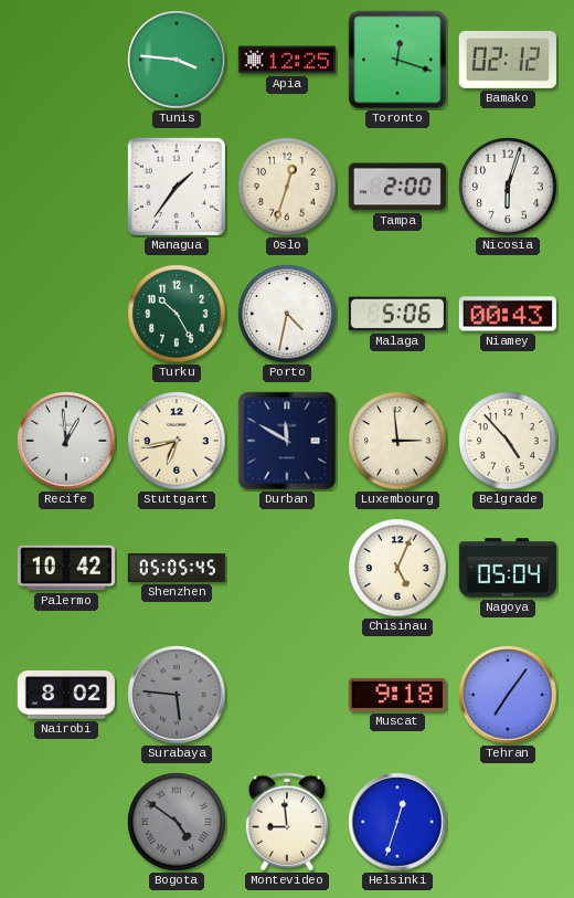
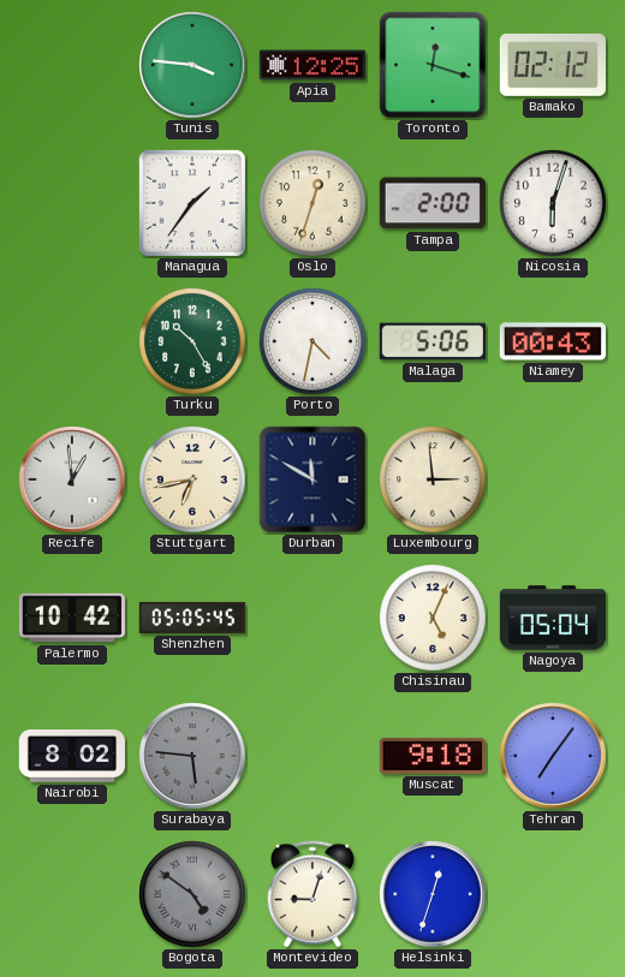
Belgrade: 4:53 -> none (508, 441)
Montevideo: 8:59 -> 9:03 (312, 894)
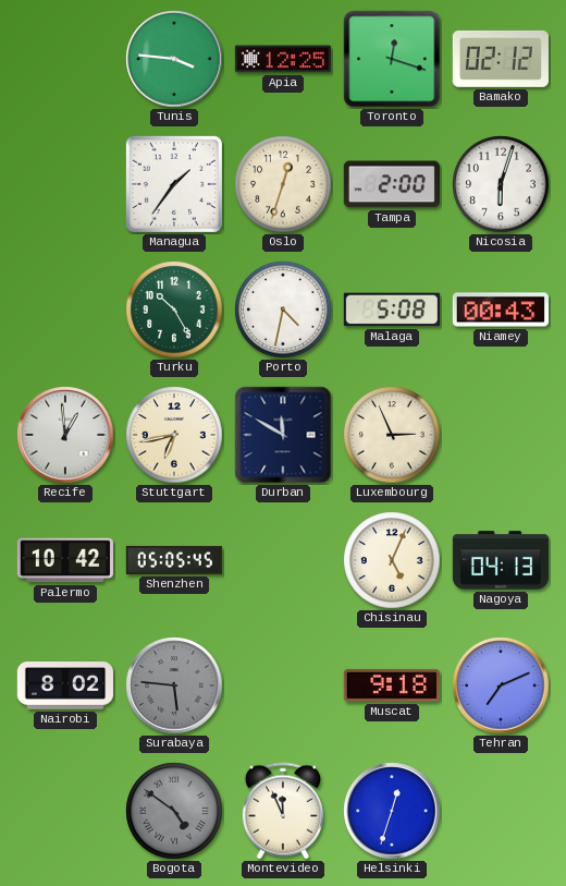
Malaga: 5:06 -> 5:08 (392, 310)
Luxembourg: 2:59 -> 2:56 (392, 435)
Nagoya: 05:04 -> 04:13 (500, 560)
Tehran: 7:06 -> 7:11 (501, 685)
Montevideo: 9:03 -> 11:56 (283, 811)
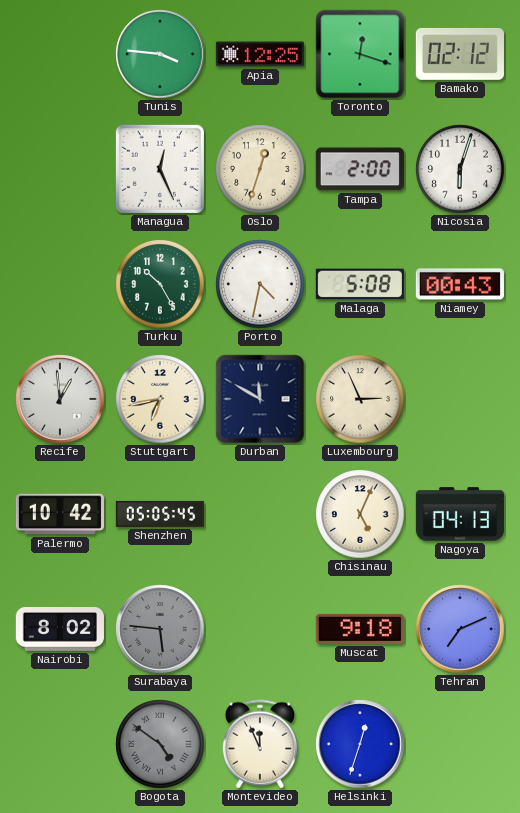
Managua: 1:36 -> 12:26 (160, 169)
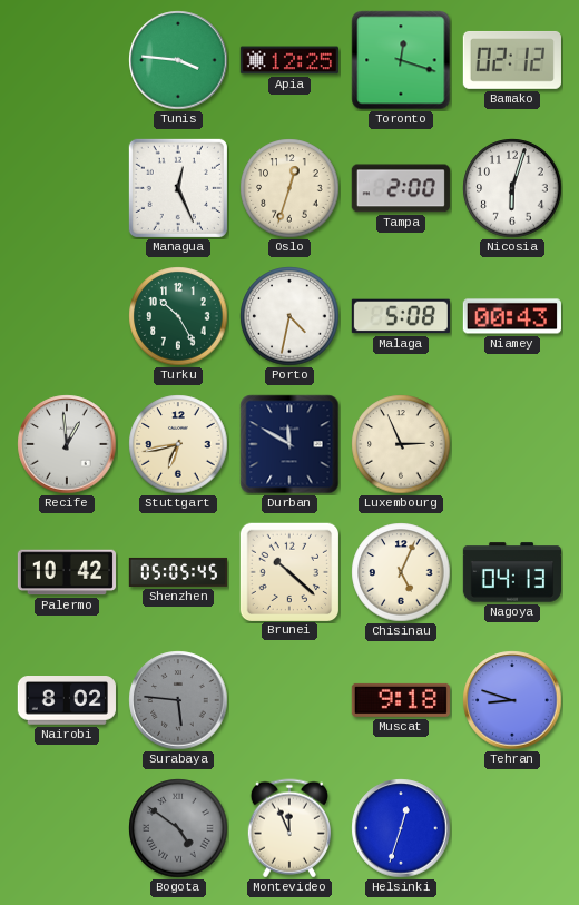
Brunei: none -> 10:22 (288, 571)
Tehran: 7:11 -> 8:48 (512, 700)
